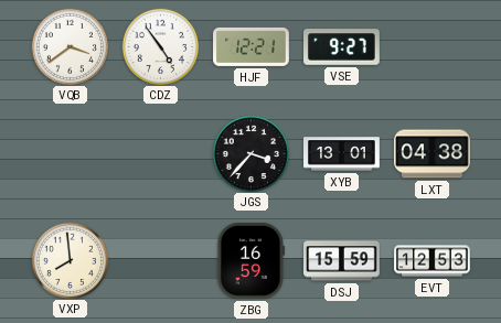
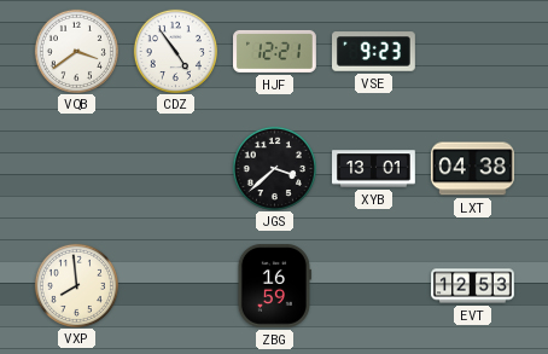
VSE: 9:27 -> 9:23 (374, 52)
JGS: 3:37 -> 3:38 (274, 168)
DSJ: 15:59 -> none (342, 261)
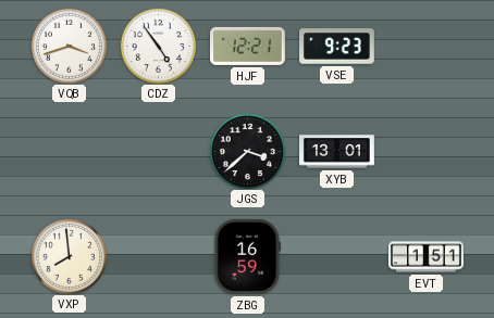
VQB: 3:39 -> 3:42 (69, 46)
LXT: 04:38 -> none (473, 169)
EVT: 12:53 -> 1:51 (427, 257)
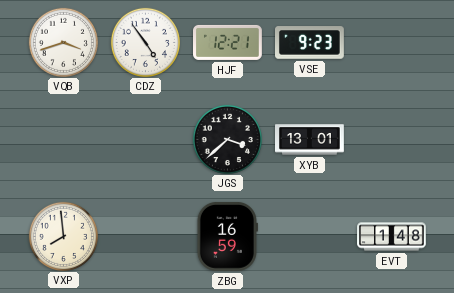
EVT: 1:51 -> 1:48 (392, 237)
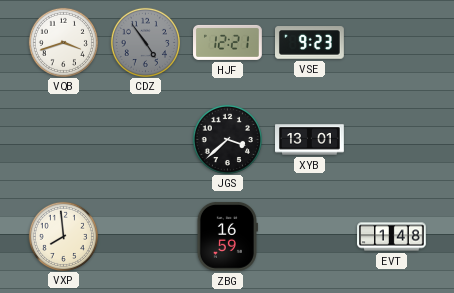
CDZ dial: white -> grey (145, 42)
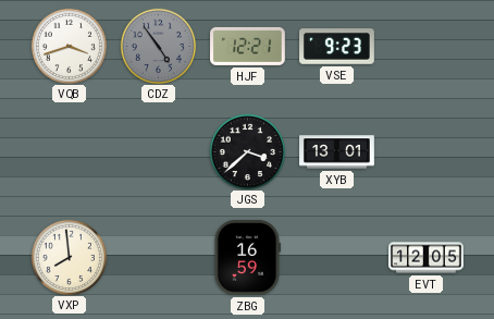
EVT: 1:48 -> 12:05 (427, 258)
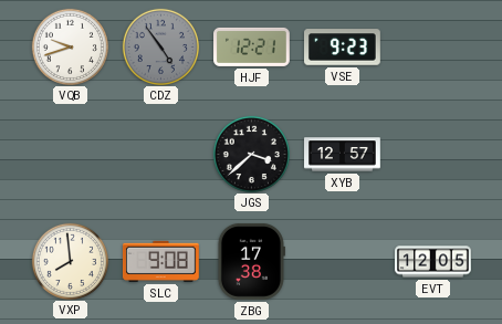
VQB: 3:42 -> 9:42 (70, 46)
XYB: 13:01 -> 12:57 (343, 155)
SLC: none -> 9:08 (160, 261)
ZBG: 16:59 -> 17:38 (251, 261)
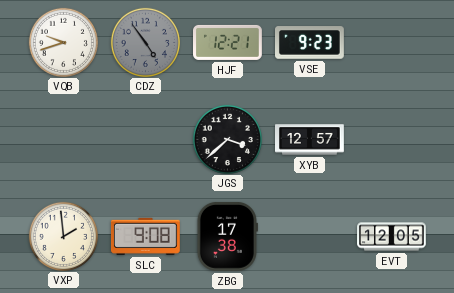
VXP: 7:59 -> 1:59 (63, 236)
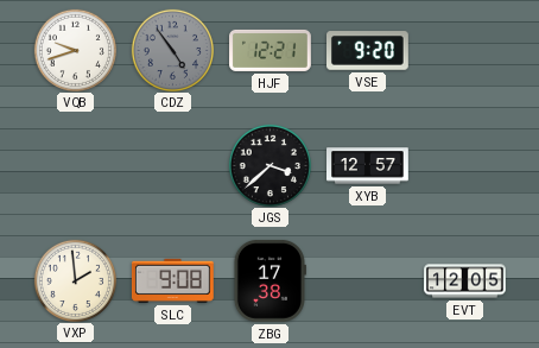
VSE: 9:23 -> 9:20 (368, 51)
